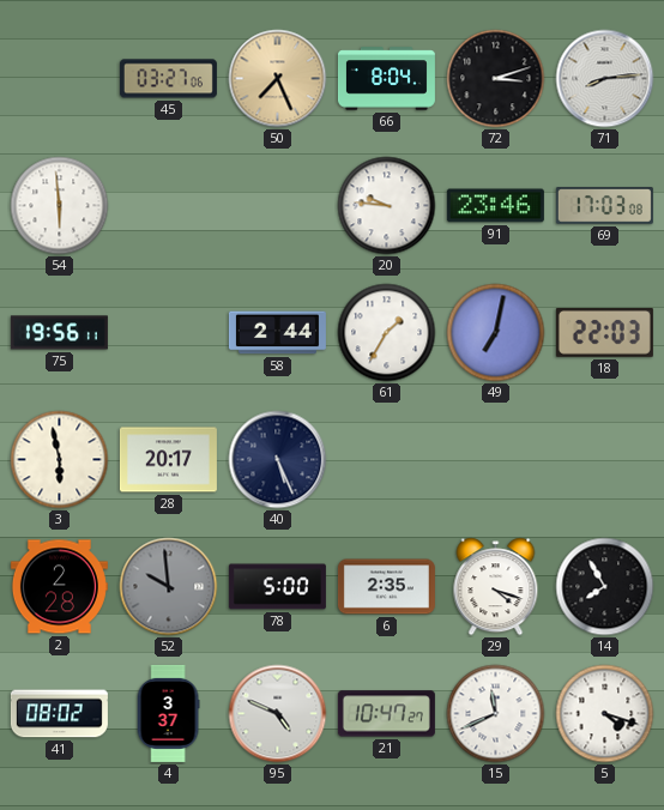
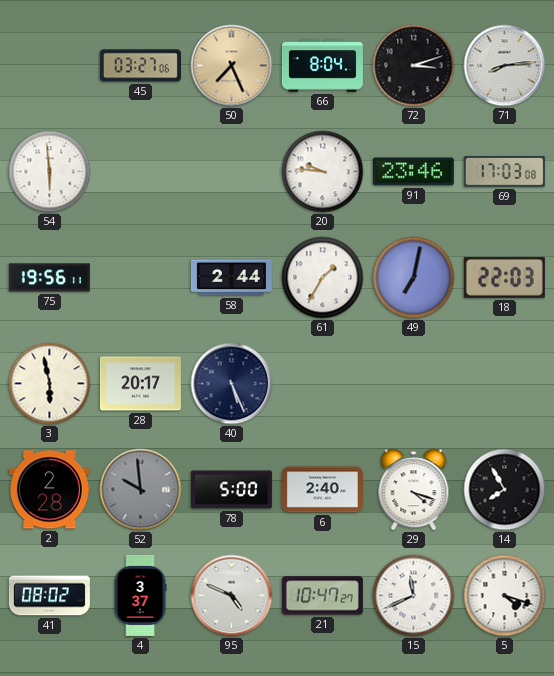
6: 2:35 -> 2:40 (322, 490)
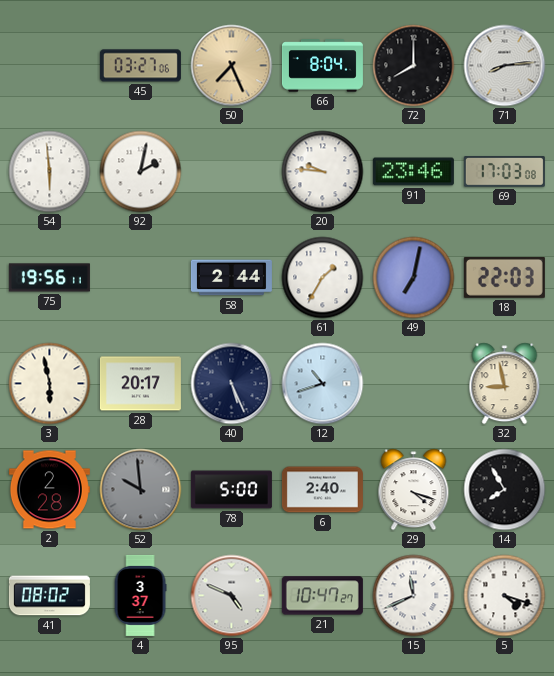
72: 3:12 -> 8:00 (414, 66)
92: none -> 2:02 (141, 172)
12: none -> 10:42 (323, 384)
32: none -> 8:58 (505, 384)
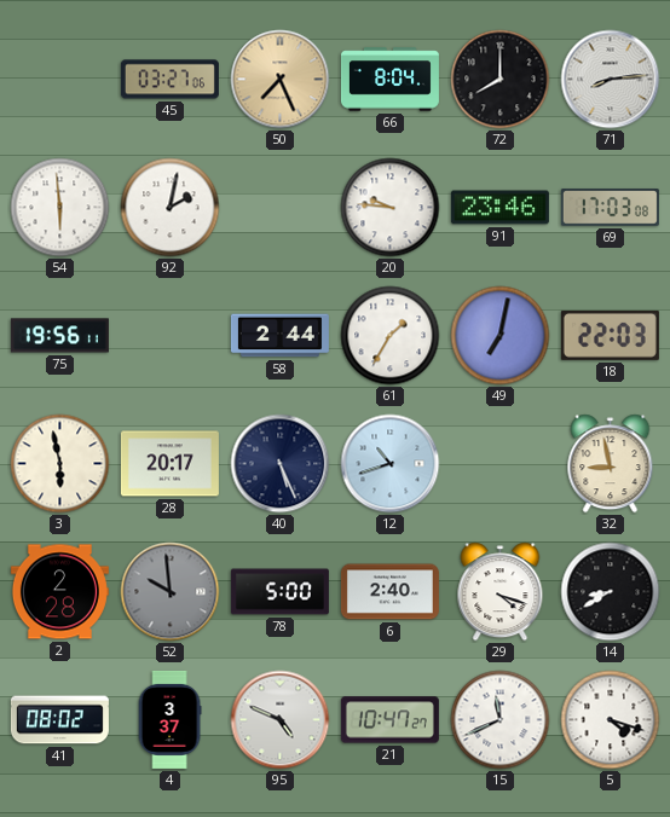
14: 7:55 -> 8:40 (611, 592)
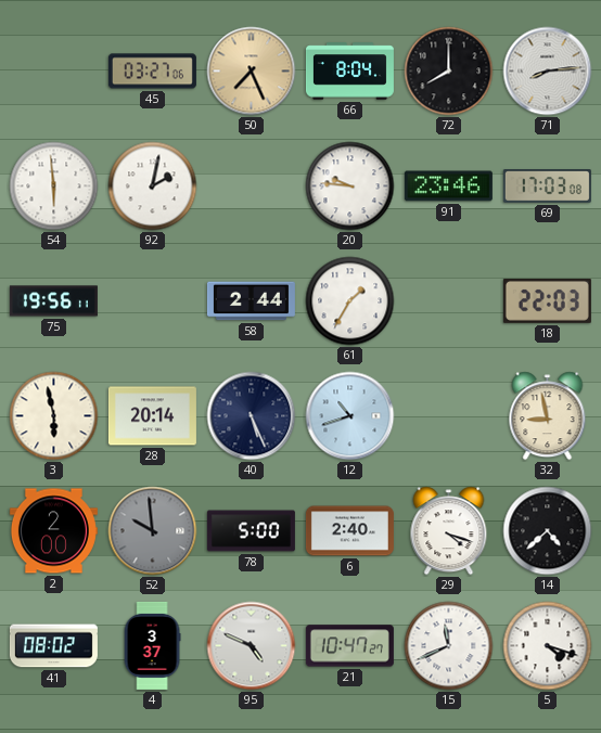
49: 7:02 -> none (501, 336)
28: 20:17 -> 20:14 (152, 416)
2: 2:28 -> 2:00 (53, 531)
14: 8:40 -> 4:38 (548, 531)
